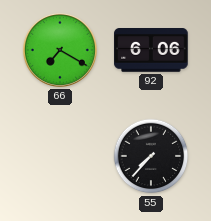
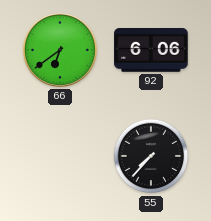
66: 7:20 -> 6:39 (60, 50)
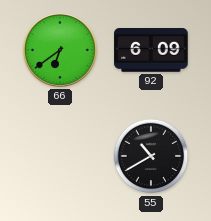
92: 6:06 -> 6:09 (151, 51)
55: 7:37 -> 10:40 (151, 156)
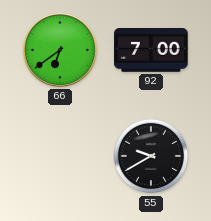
92: 6:09 -> 7:00 (151, 51)
55: 10:40 -> 9:40 (151, 156)
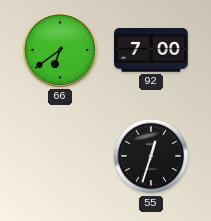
55: 9:40 -> 12:33 (151, 156)
